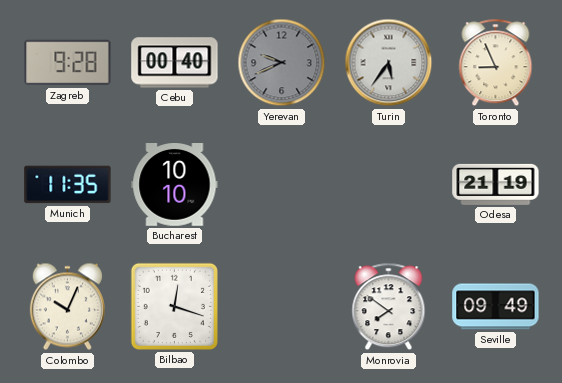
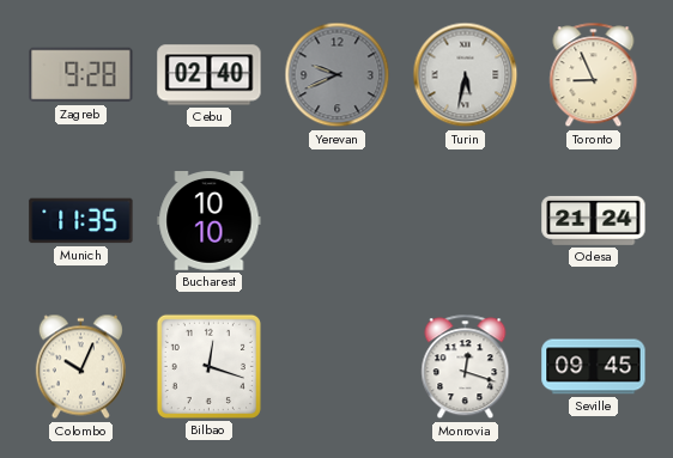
Cebu: 00:40 -> 02:40 (210, 75)
Turin: 5:36 -> 5:32 (466, 75)
Odesa: 21:19 -> 21:24 (594, 220)
Monrovia: 7:51 -> 12:18 (466, 367)
Seville: 09:49 -> 09:45 (594, 367)
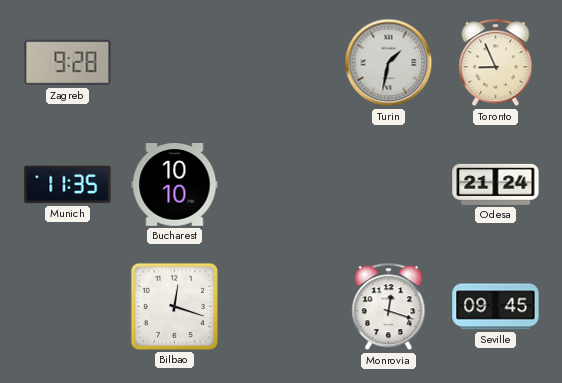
Cebu: 02:40 -> none (210, 75)
Yerevan: 9:41 -> none (338, 75)
Turin: 5:32 -> 1:32 (389, 63)
Colombo: 10:04 -> none (80, 367)
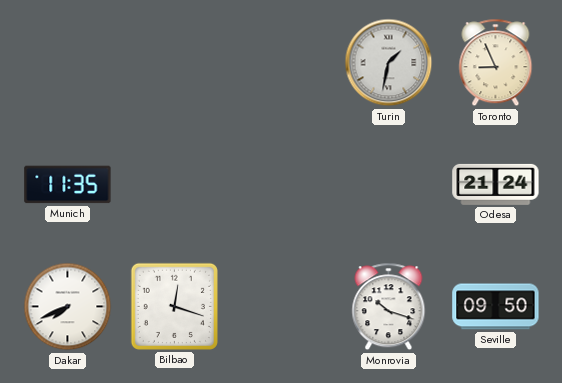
Zagreb: 9:28 -> none (68, 63)
Bucharest: 10:10 -> none (175, 185)
Dakar: none -> 7:41 (68, 307)
Monrovia: 12:18 -> 10:18 (389, 307)
Seville: 09:45 -> 09:50 (496, 307)
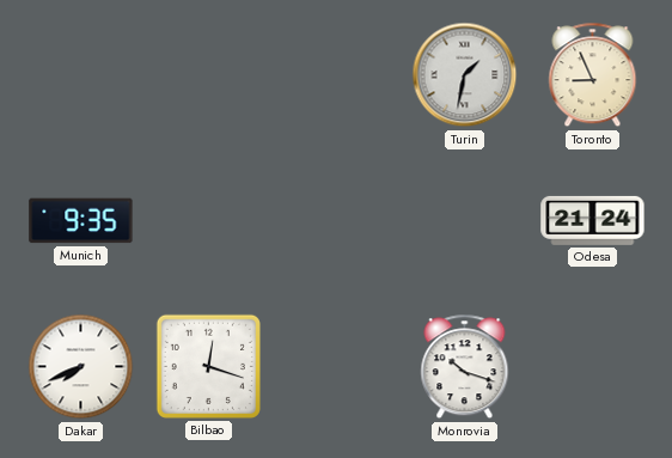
Munich: 11:35 -> 9:35 (81, 221)
Seville: 09:50 -> none (496, 307)
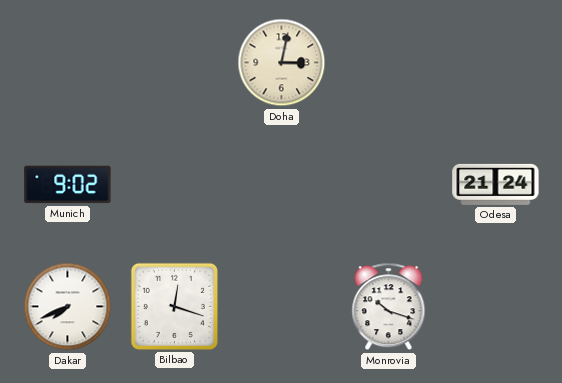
Doha: none -> 3:02 (282, 63)
Turin: 1:32 -> none (465, 75)
Toronto: 8:56 -> none (593, 75)
Munich: 9:35 -> 9:02 (68, 185)
